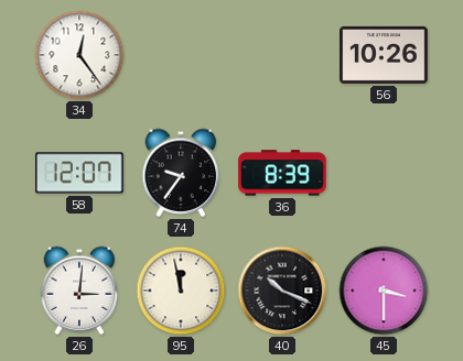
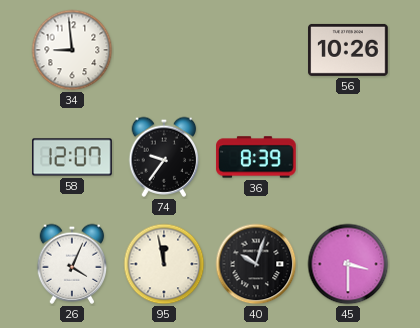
34: 12:24 -> 8:59 (72, 50)
26: 3:01 -> 4:04 (72, 264)
40: 10:19 -> 10:03 (256, 264)
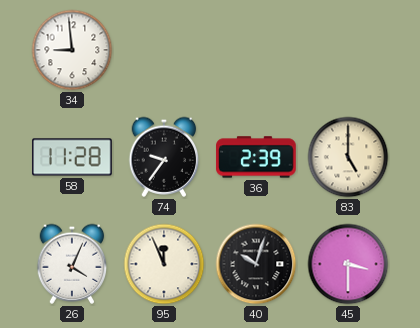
56: 10:26 -> none (348, 50)
58: 12:07 -> 11:28 (72, 157)
36: 8:39 -> 2:39 (256, 157)
83: none -> 5:00 (348, 157)
95: 11:58 -> 11:56 (164, 264)
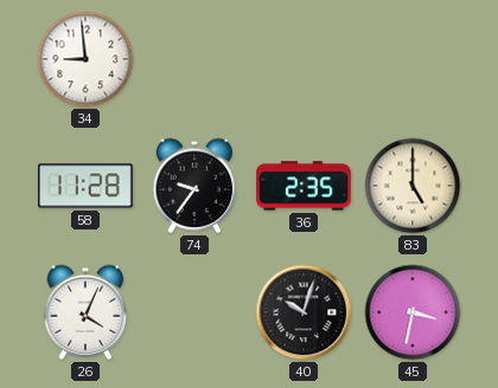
36: 2:39 -> 2:35 (304, 186)
95: 11:56 -> none (164, 264)
45: 3:30 -> 3:32 (413, 312)
